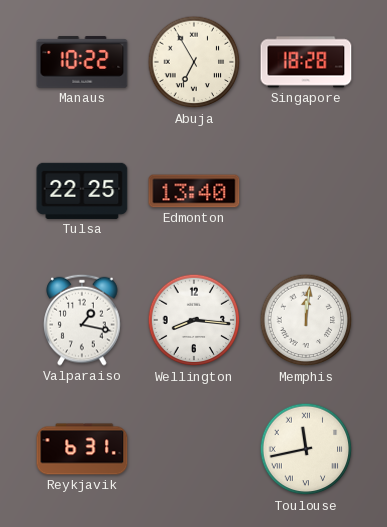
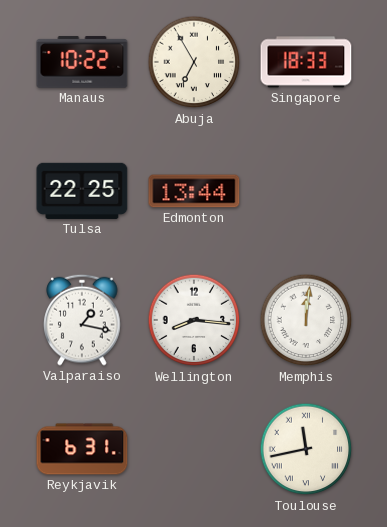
Singapore: 18:28 -> 18:33 (306, 62)
Edmonton: 13:40 -> 13:44 (194, 191)
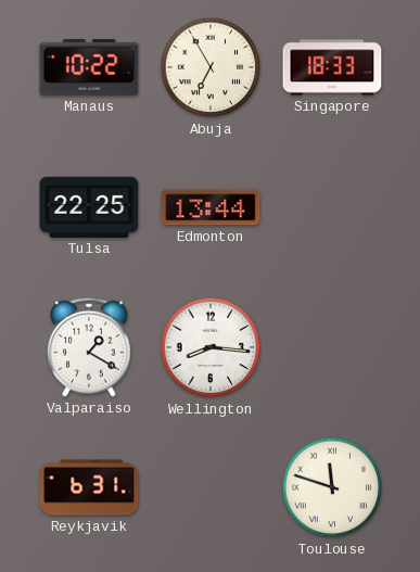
Valparaiso: 1:17 -> 1:20 (89, 347)
Memphis: 12:01 -> none (306, 320)
Toulouse: 11:43 -> 11:48 (332, 487)
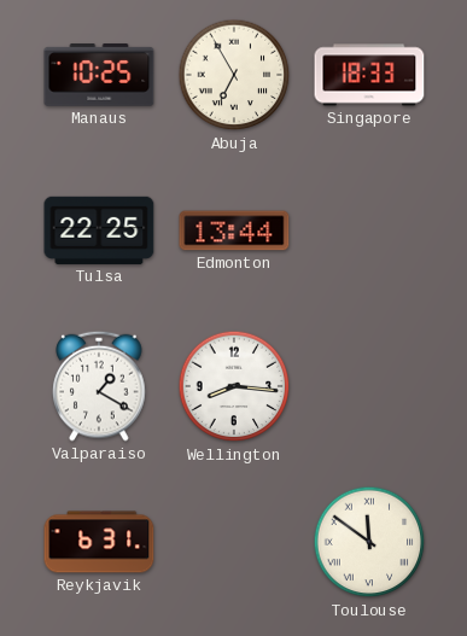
Manaus: 10:22 -> 10:25 (99, 75)
Toulouse: 11:48 -> 11:51 (369, 542)
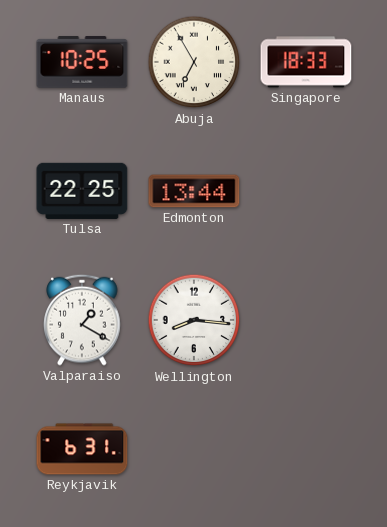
Toulouse: 11:51 -> none (369, 542)
